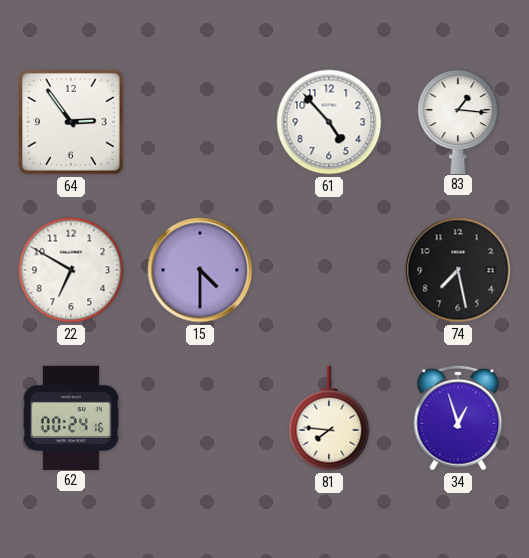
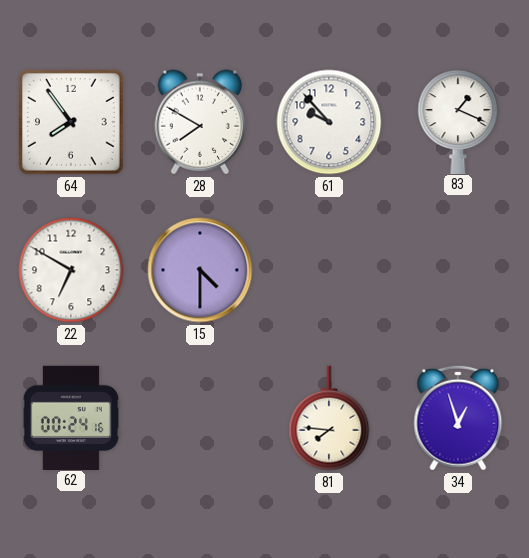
64: 2:54 -> 7:54 (71, 122)
28: none -> 7:50 (200, 122)
61: 4:53 -> 9:53 (329, 122)
83: 1:16 -> 1:19 (458, 121)
74: 7:28 -> none (458, 270)
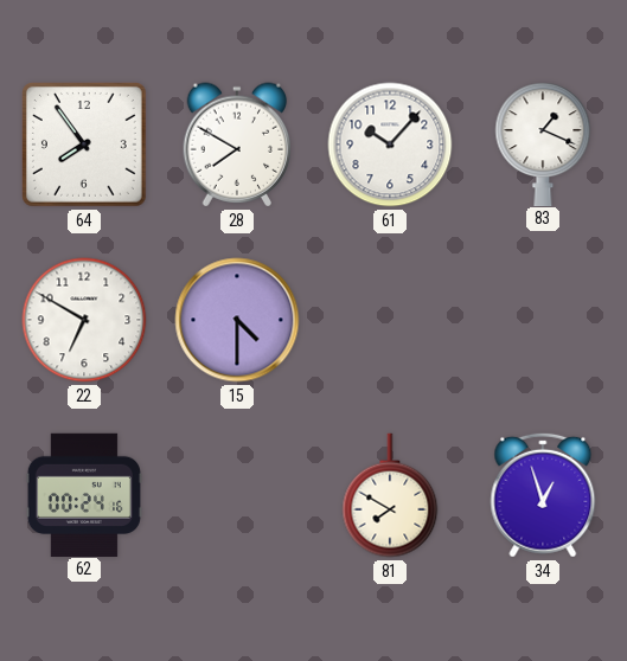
61: 9:53 -> 10:07 (390, 145)
81: 7:46 -> 7:50 (390, 495)
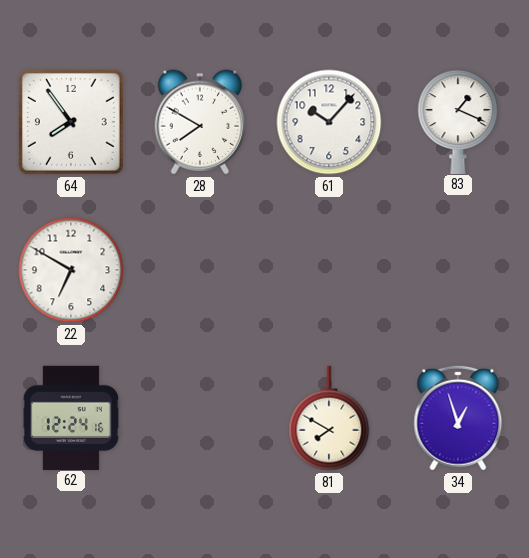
15: 4:30 -> none (237, 320)
62: 00:24 -> 12:24 (71, 417)
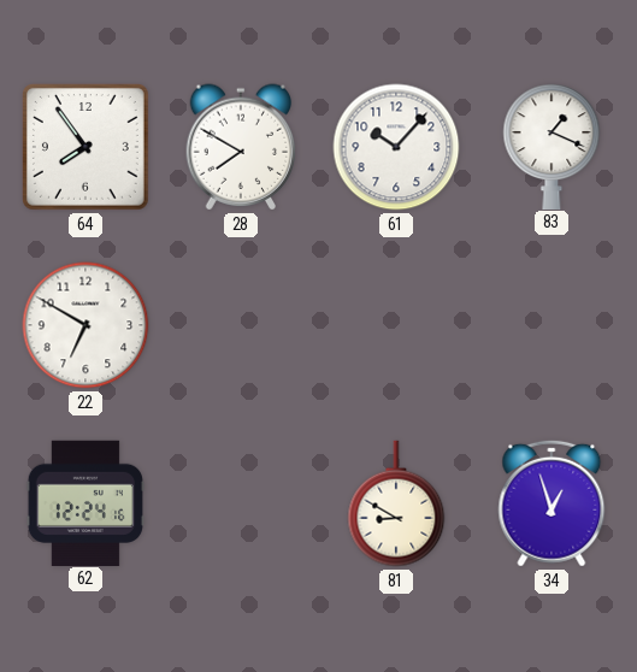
81: 7:50 -> 8:50 (396, 503)
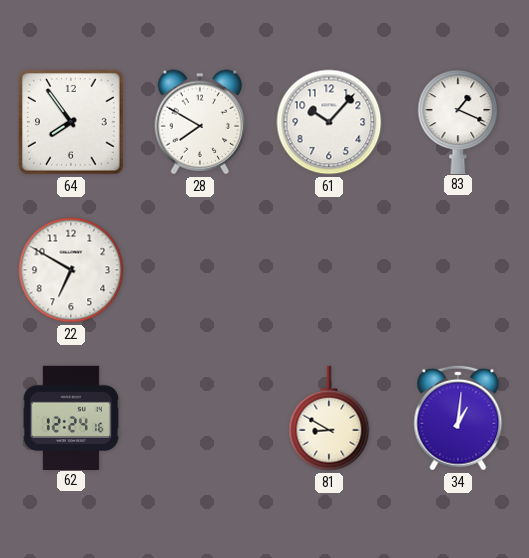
34: 12:57 -> 1:01 (458, 418)
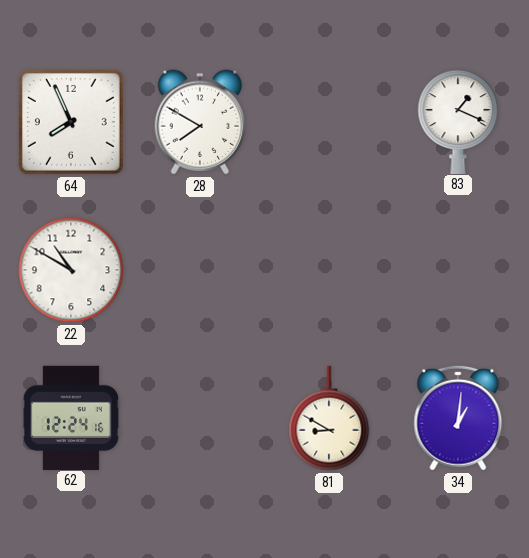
64: 7:54 -> 7:56 (71, 122)
61: 10:07 -> none (329, 122)
22: 6:50 -> 10:50 (71, 270)
